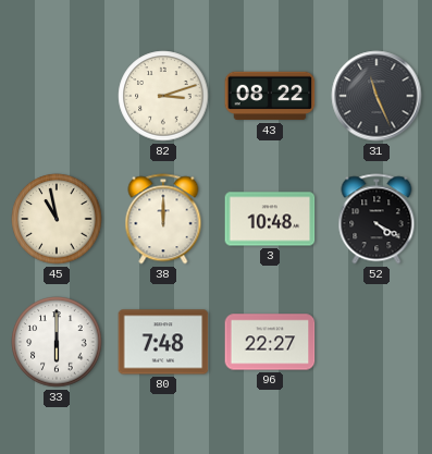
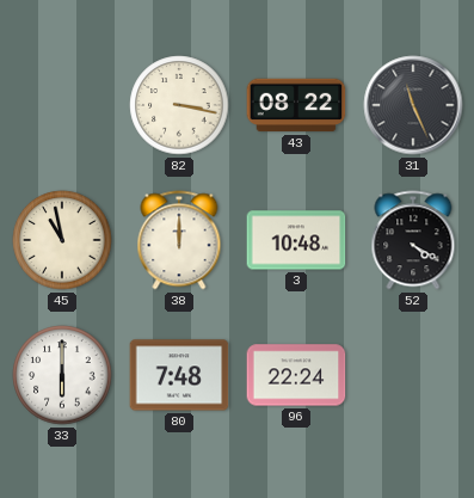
82: 3:12 -> 3:17 (179, 105)
96: 22:27 -> 22:24 (296, 375)
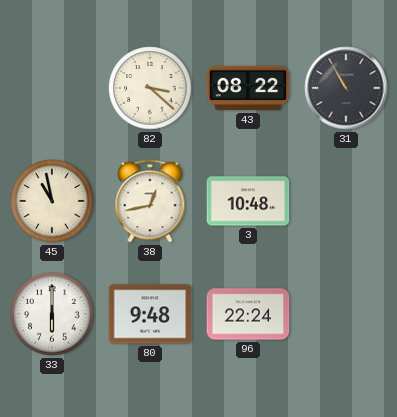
82: 3:17 -> 3:22 (150, 88)
31: 11:26 -> 10:55 (346, 88)
38: 12:00 -> 12:43 (150, 201)
52: 4:20 -> none (413, 240)
80: 7:48 -> 9:48 (150, 314)
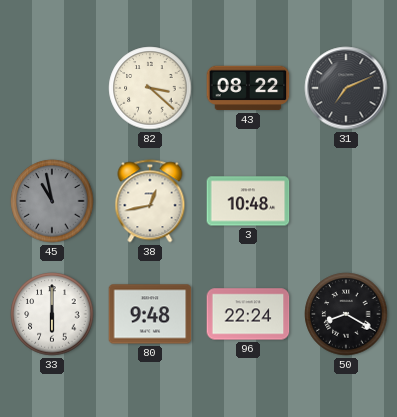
31: 10:55 -> 7:11 (346, 88)
45 dial: cream -> grey (52, 201)
50: none -> 8:20 (346, 314)
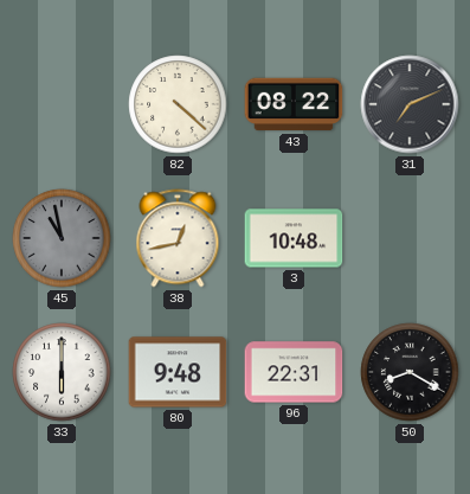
82: 3:22 -> 4:22 (178, 104)
96: 22:24 -> 22:31 (294, 372)
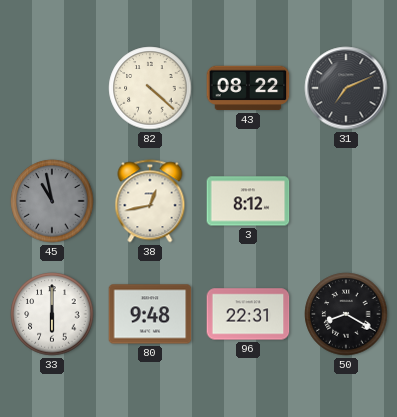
3: 10:48 -> 8:12 (248, 201)
